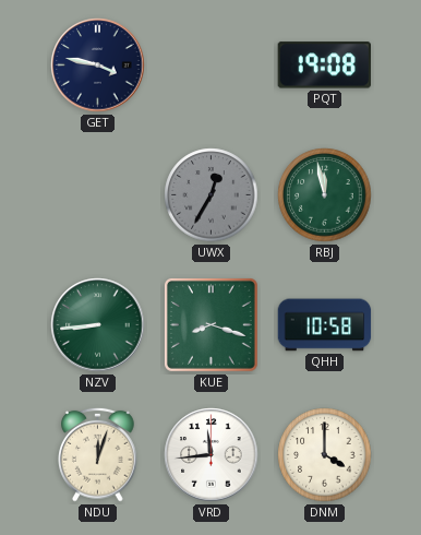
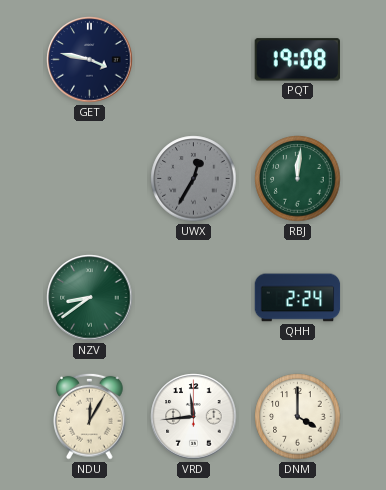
RBJ: 11:58 -> 12:01 (298, 179)
NZV: 8:44 -> 8:39 (90, 298)
KUE: 8:18 -> none (211, 324)
QHH: 10:58 -> 2:24 (298, 298)
NDU: 12:03 -> 12:05 (90, 416)
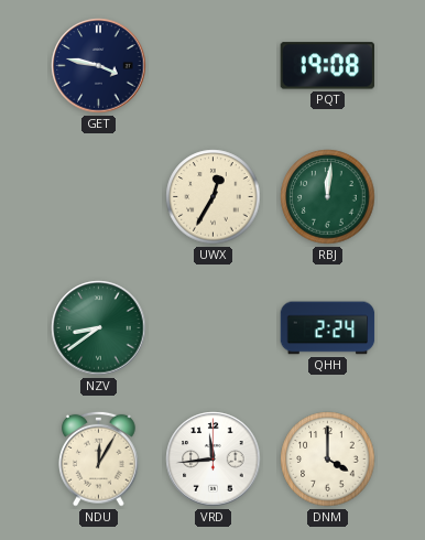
UWX dial: grey -> cream (214, 197)
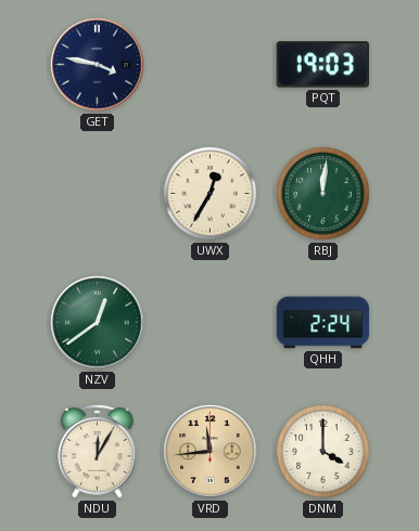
PQT: 19:08 -> 19:03 (322, 65)
NZV: 8:39 -> 12:39 (98, 323)
VRD dial: white -> champagne (211, 452)
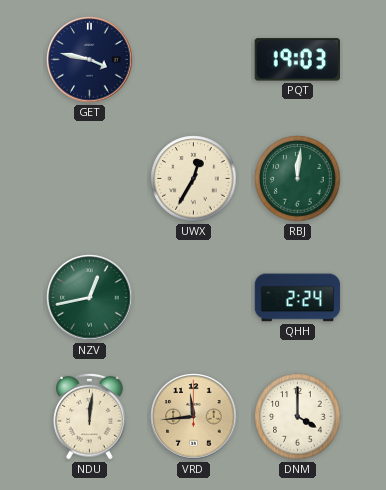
NZV: 12:39 -> 12:43 (90, 298)
NDU: 12:05 -> 12:01 (90, 416)
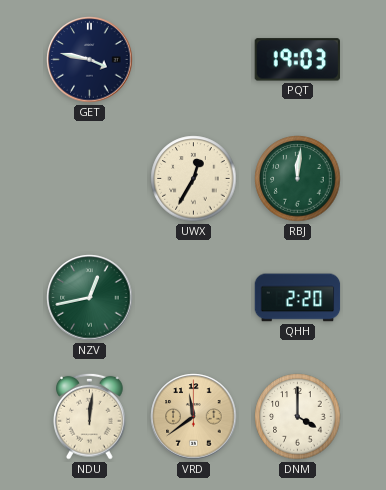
QHH: 2:24 -> 2:20 (298, 298)
VRD: 11:44 -> 11:39 (194, 417)
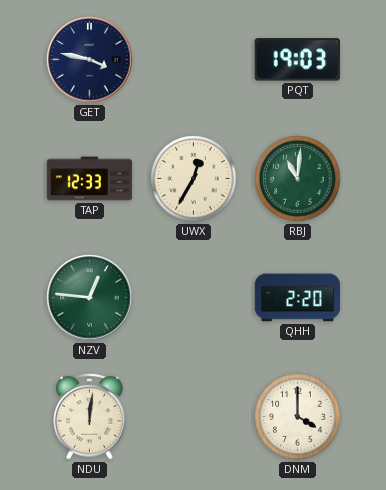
TAP: none -> 12:33 (90, 179)
RBJ: 12:01 -> 11:01 (298, 179)
NZV: 12:43 -> 12:46 (90, 298)
VRD: 11:39 -> none (194, 417)
